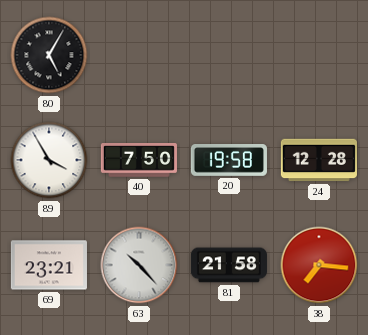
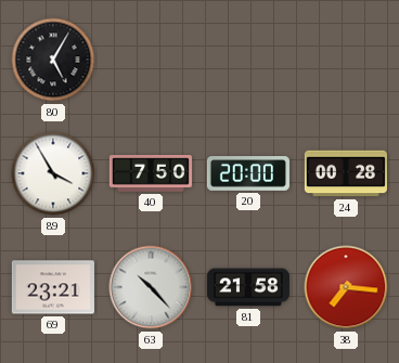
20: 19:58 -> 20:00 (248, 174)
24: 12:28 -> 00:28 (346, 173)
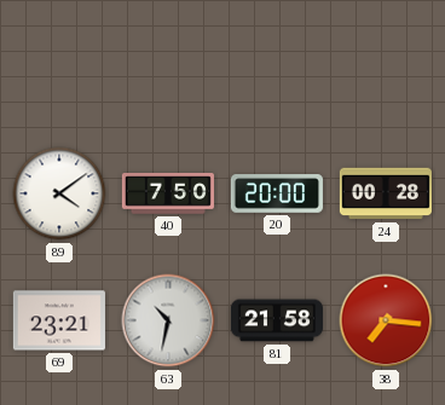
80: 5:05 -> none (53, 60)
89: 3:55 -> 4:09 (59, 193)
63: 10:23 -> 10:32 (168, 320)
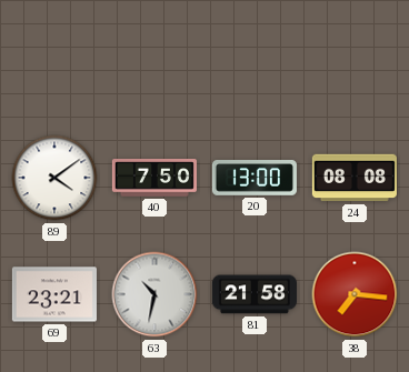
20: 20:00 -> 13:00 (255, 179)
24: 00:28 -> 08:08 (355, 178)
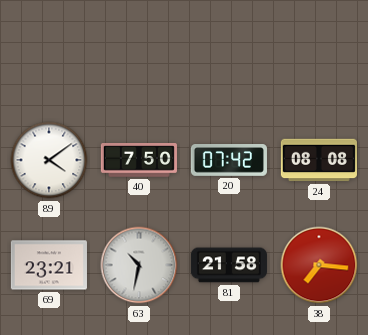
20: 13:00 -> 07:42 (229, 161)
